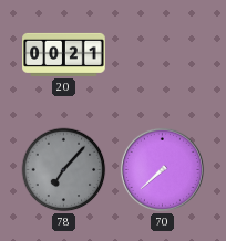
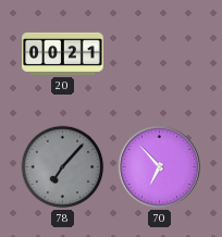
70: 7:38 -> 6:53 (159, 166)
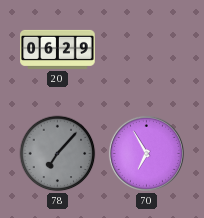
20: 00:21 -> 06:29 (58, 49)
70: 6:53 -> 6:55 (146, 153)
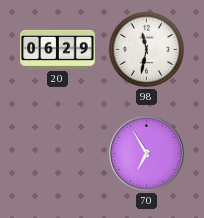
98: none -> 11:32 (147, 50)
78: 7:07 -> none (58, 154)
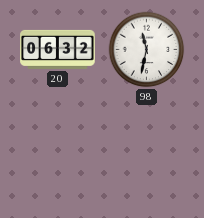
20: 06:29 -> 06:32 (58, 49)
70: 6:55 -> none (146, 153)
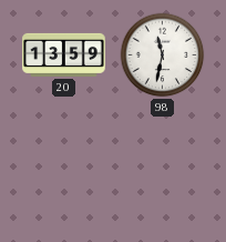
20: 06:32 -> 13:59 (64, 54)
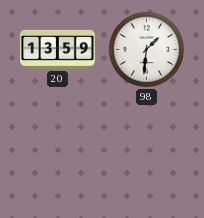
98: 11:32 -> 1:31 (147, 50)
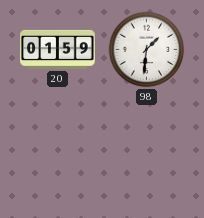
20: 13:59 -> 01:59 (58, 49)
